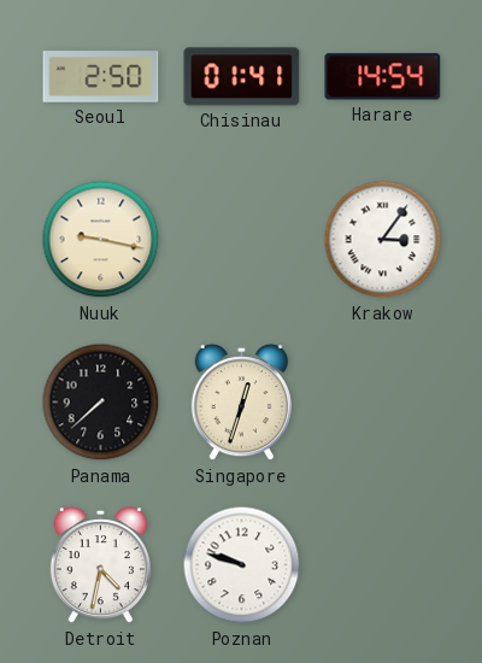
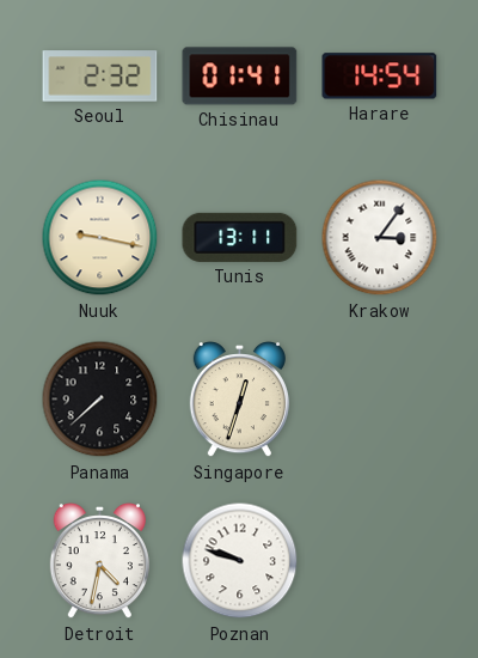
Seoul: 2:50 -> 2:32 (100, 77)
Tunis: none -> 13:11 (240, 237)
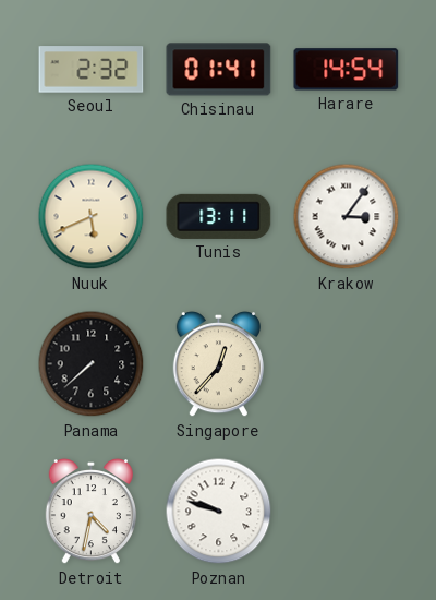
Nuuk: 9:17 -> 5:41 (92, 217)
Singapore: 12:33 -> 12:37 (218, 364)
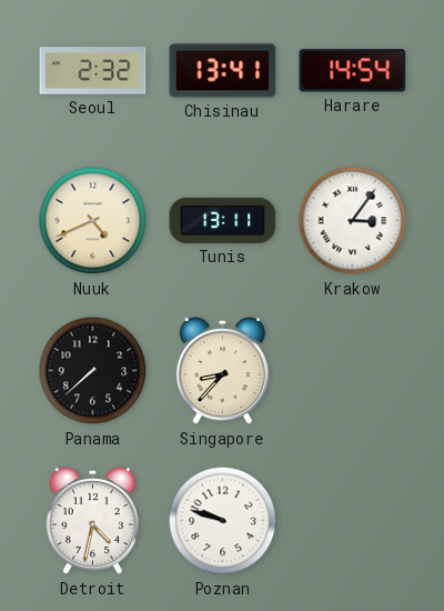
Chisinau: 01:41 -> 13:41 (223, 71)
Nuuk: 5:41 -> 4:41 (93, 221)
Singapore: 12:37 -> 8:37 (222, 371)
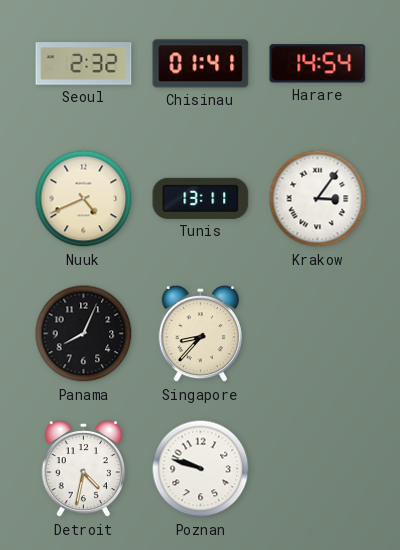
Chisinau: 13:41 -> 01:41 (201, 64)
Panama: 7:38 -> 8:04 (84, 334)
